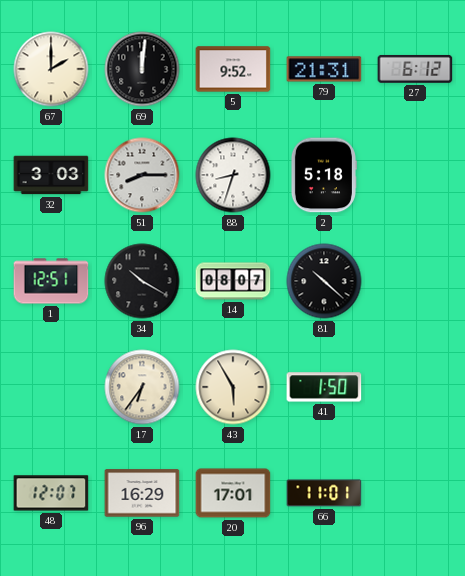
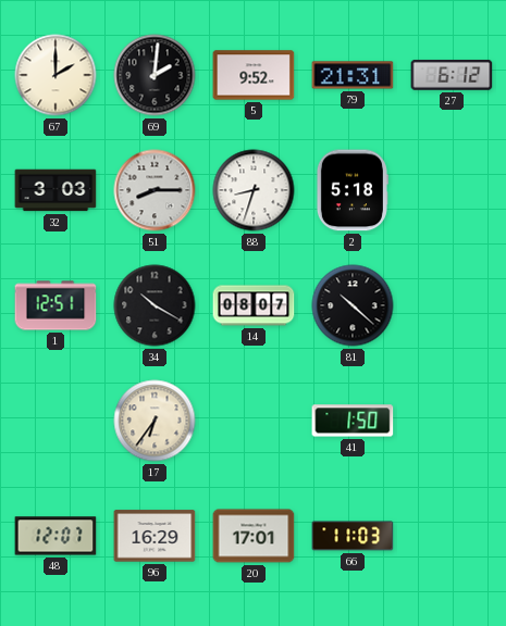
69: 12:01 -> 2:01 (155, 75)
43: 5:55 -> none (233, 387)
66: 11:01 -> 11:03 (353, 536)
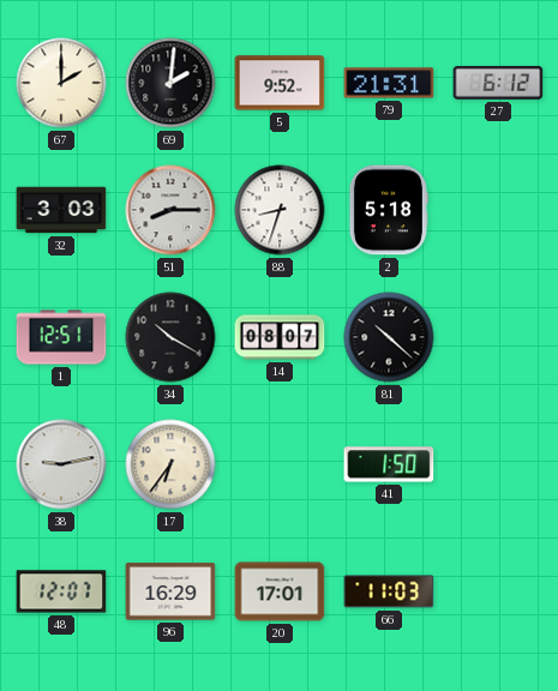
38: none -> 9:13 (61, 464)
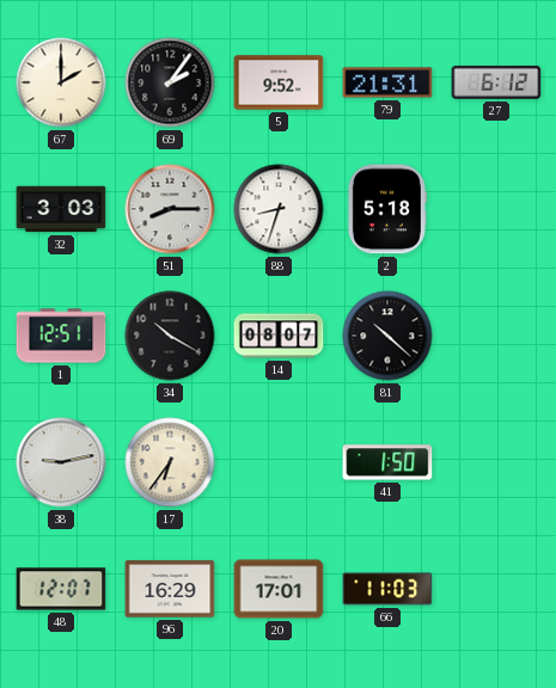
69: 2:01 -> 2:06 (170, 82)
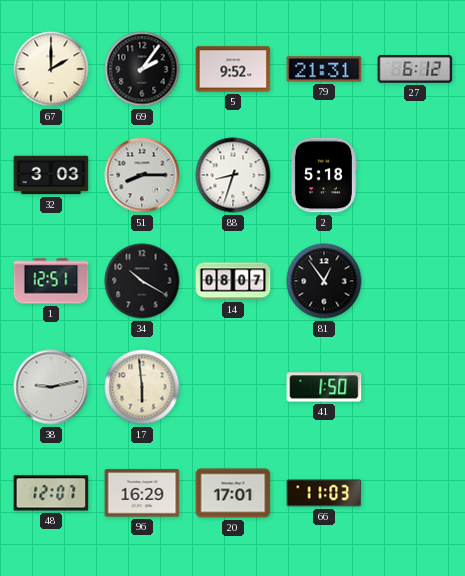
81: 10:22 -> 12:54 (324, 281)
17: 6:36 -> 5:59 (142, 387)
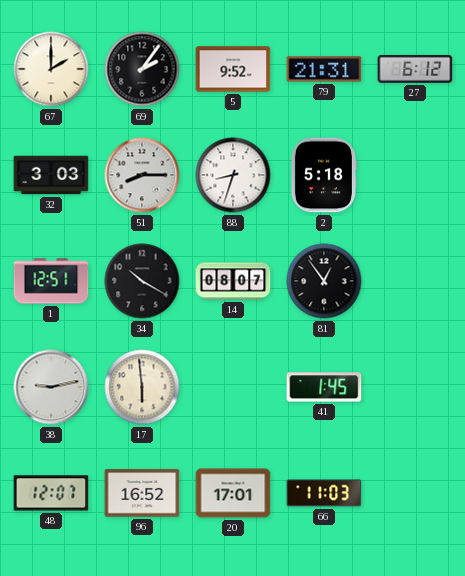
41: 1:50 -> 1:45 (324, 387)
96: 16:29 -> 16:52 (142, 493)
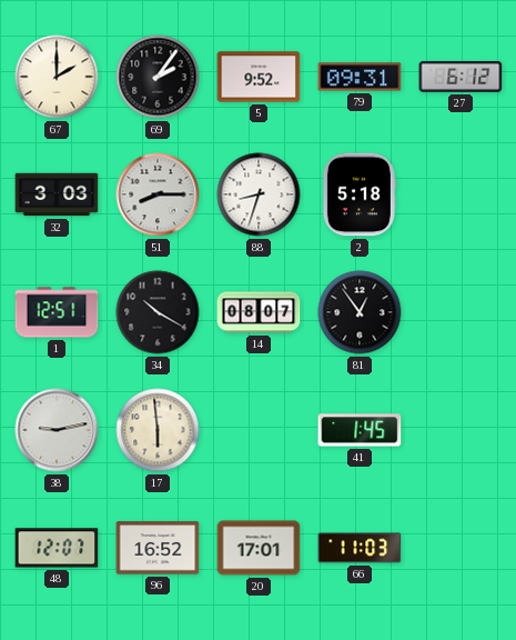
79: 21:31 -> 09:31 (360, 77)
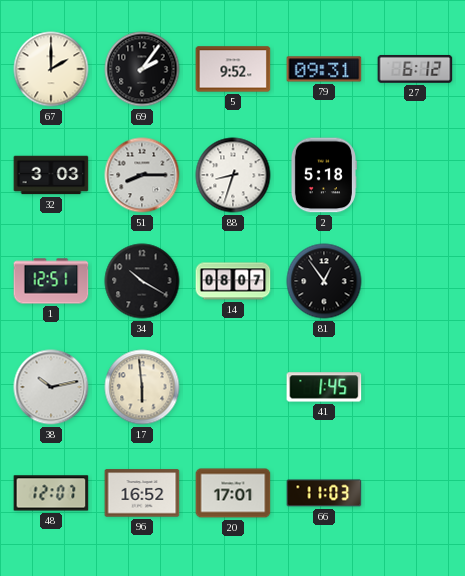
38: 9:13 -> 10:13 (51, 387)
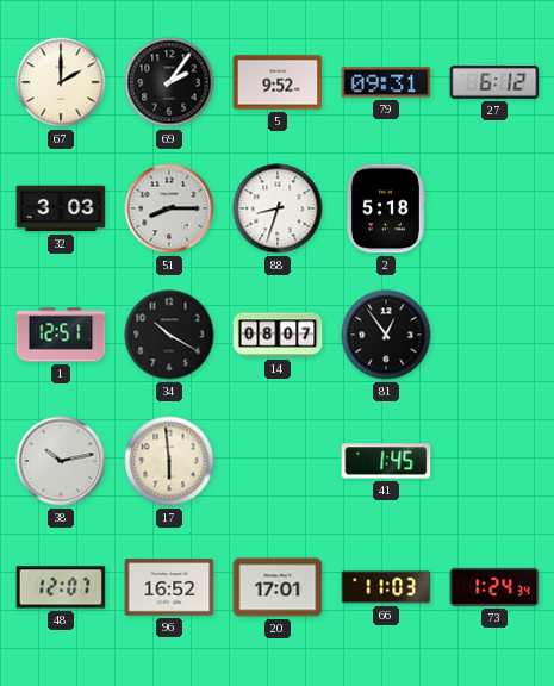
73: none -> 1:24 (494, 587)
